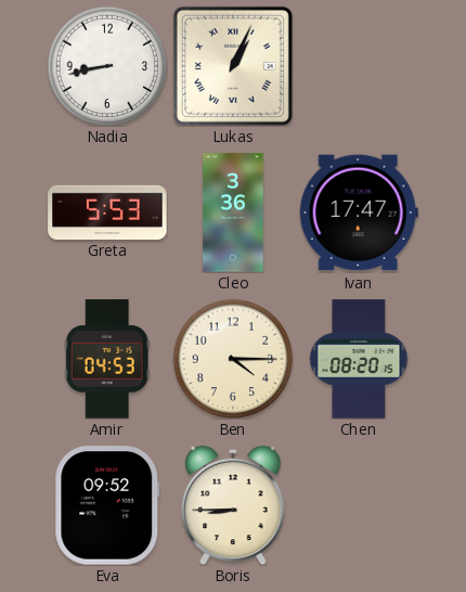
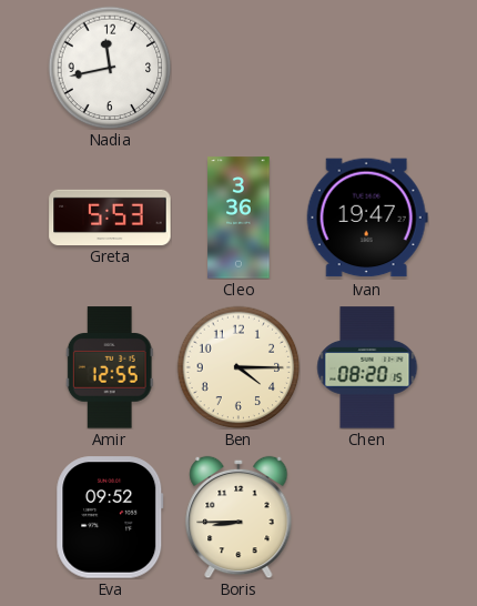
Nadia: 8:43 -> 11:43 (110, 68)
Lukas: 1:04 -> none (233, 66)
Ivan: 17:47 -> 19:47 (367, 218)
Amir: 04:53 -> 12:55 (110, 367)
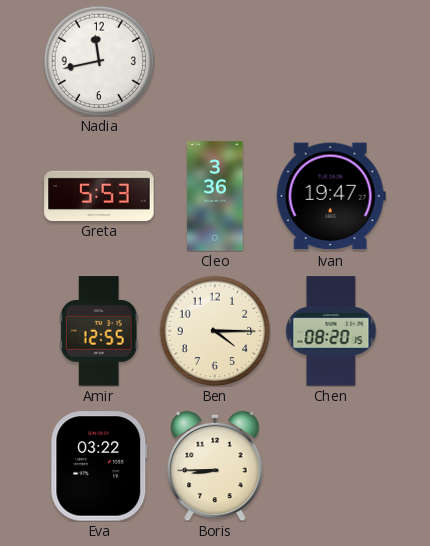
Eva: 09:52 -> 03:22 (99, 466)
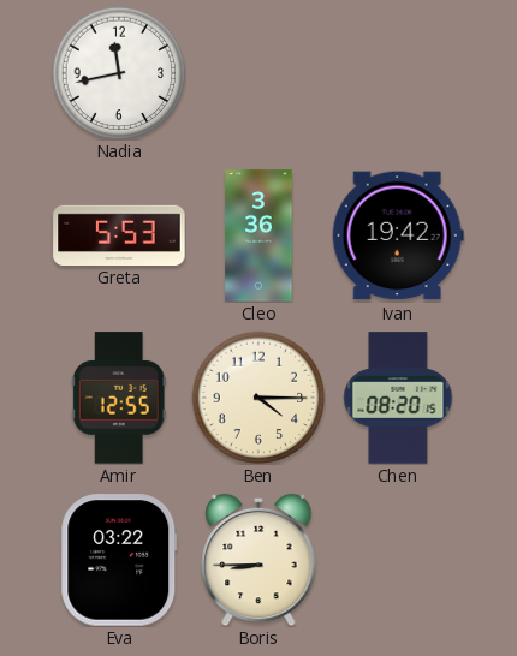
Ivan: 19:47 -> 19:42 (398, 235)
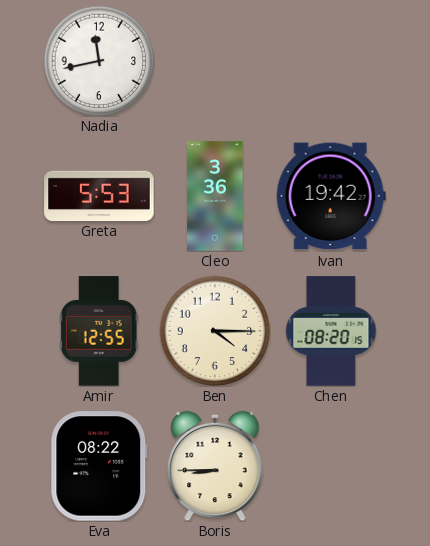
Eva: 03:22 -> 08:22 (99, 466)
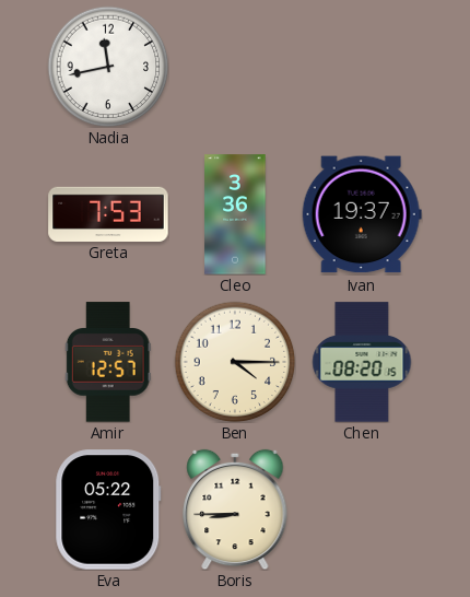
Greta: 5:53 -> 7:53 (108, 213)
Ivan: 19:42 -> 19:37 (362, 214)
Amir: 12:55 -> 12:57 (108, 362)
Eva: 08:22 -> 05:22 (108, 510)
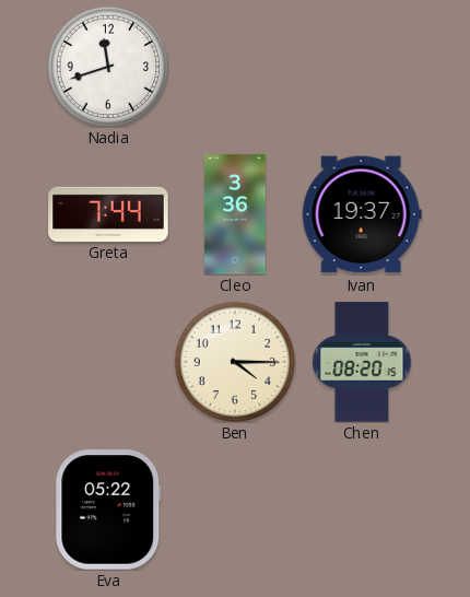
Nadia: 11:43 -> 11:42 (108, 67)
Greta: 7:53 -> 7:44 (108, 213)
Amir: 12:57 -> none (108, 362)
Boris: 8:45 -> none (235, 510)
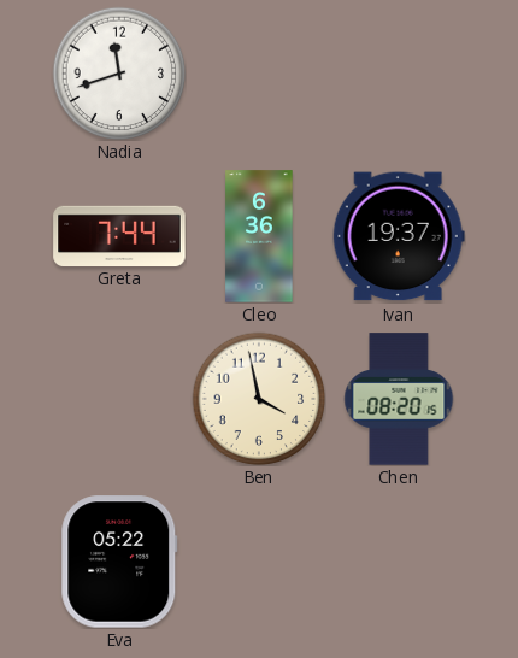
Cleo: 3:36 -> 6:36 (259, 236)
Ben: 4:15 -> 3:58 (259, 399)
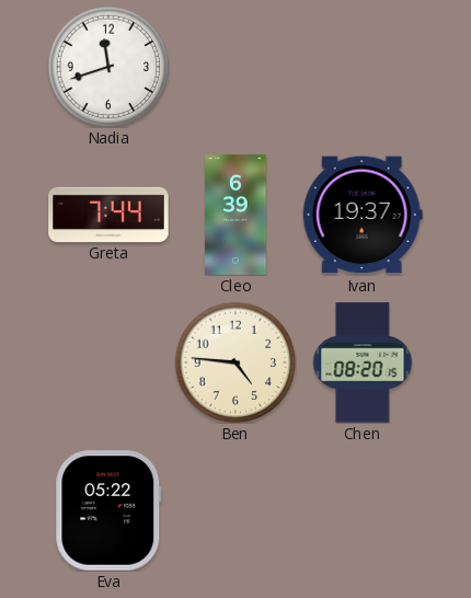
Cleo: 6:36 -> 6:39 (235, 215)
Ben: 3:58 -> 4:46 (235, 363)
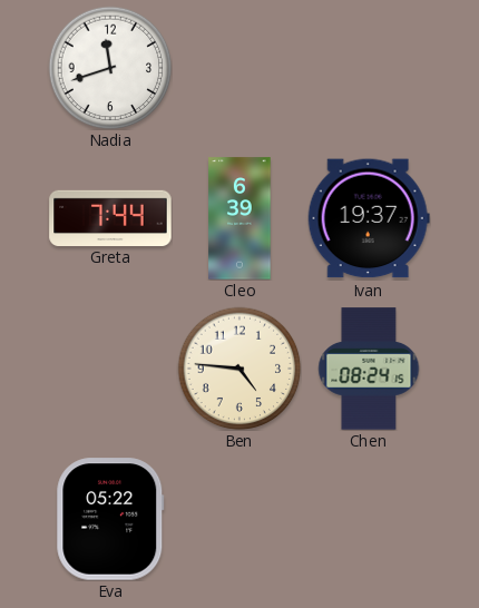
Chen: 08:20 -> 08:24 (369, 369)
